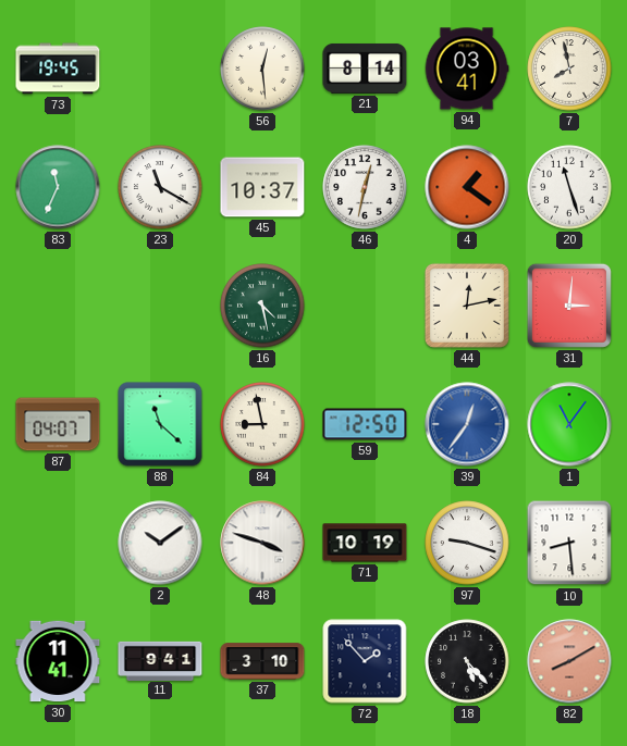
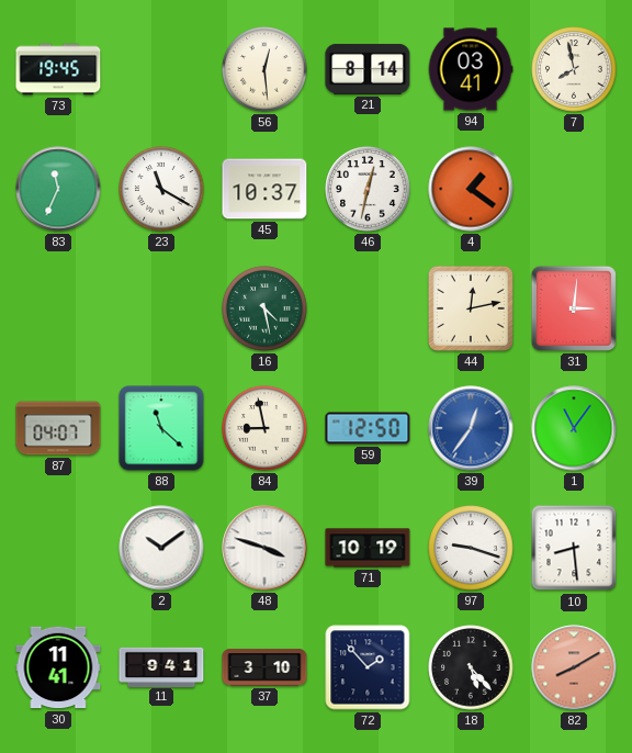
20: 11:27 -> none (569, 187)
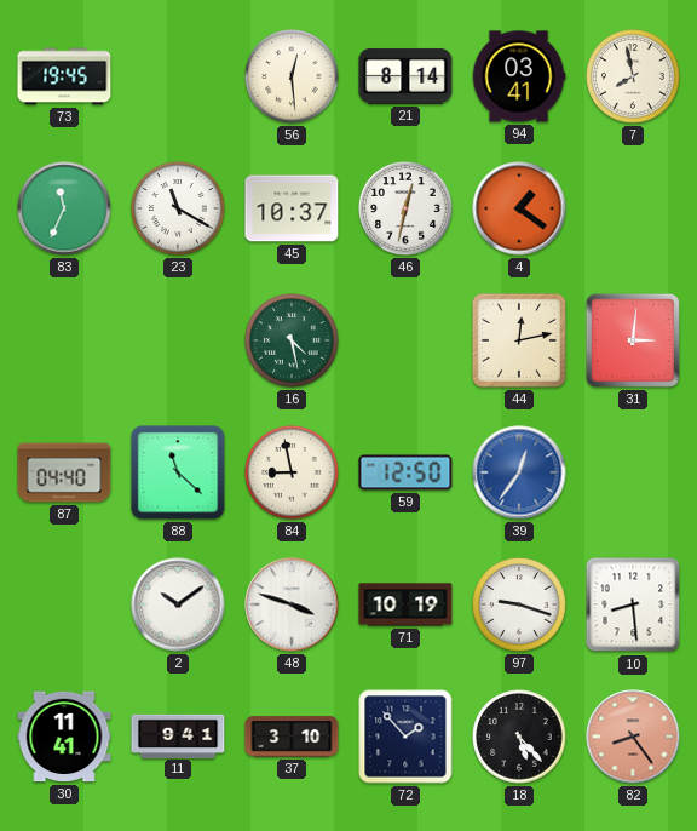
87: 04:07 -> 04:40 (64, 472)
1: 11:06 -> none (574, 428)
82: 8:10 -> 8:24 (633, 737)
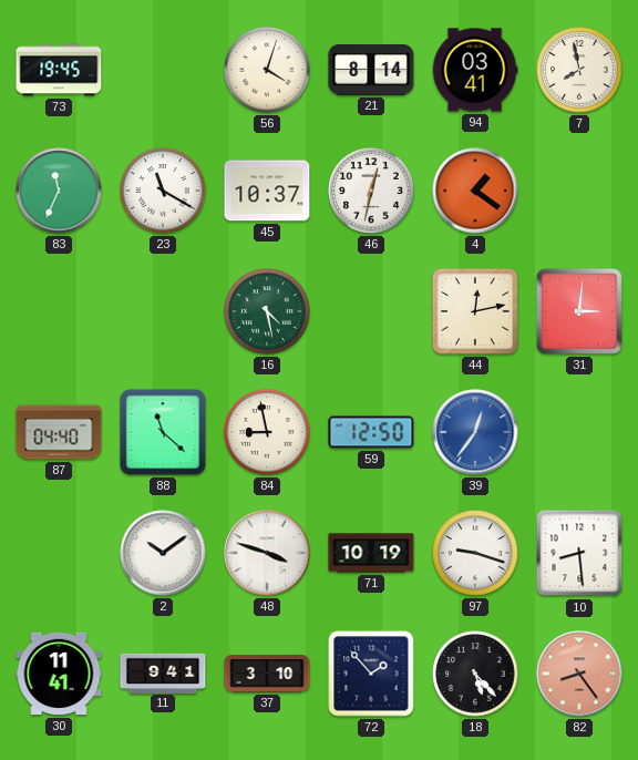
56: 12:29 -> 4:03 (267, 70)
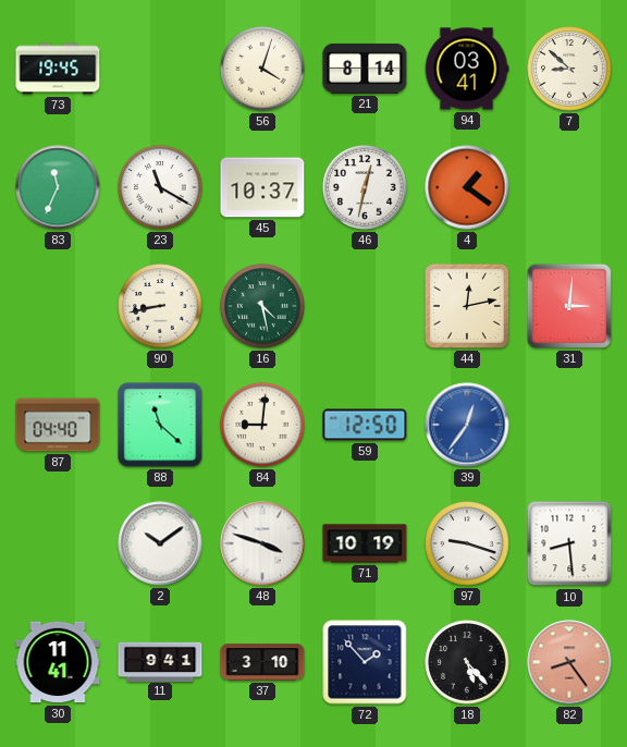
7: 7:58 -> 8:52 (569, 69)
90: none -> 8:43 (160, 306)
84: 8:58 -> 9:01 (262, 425)
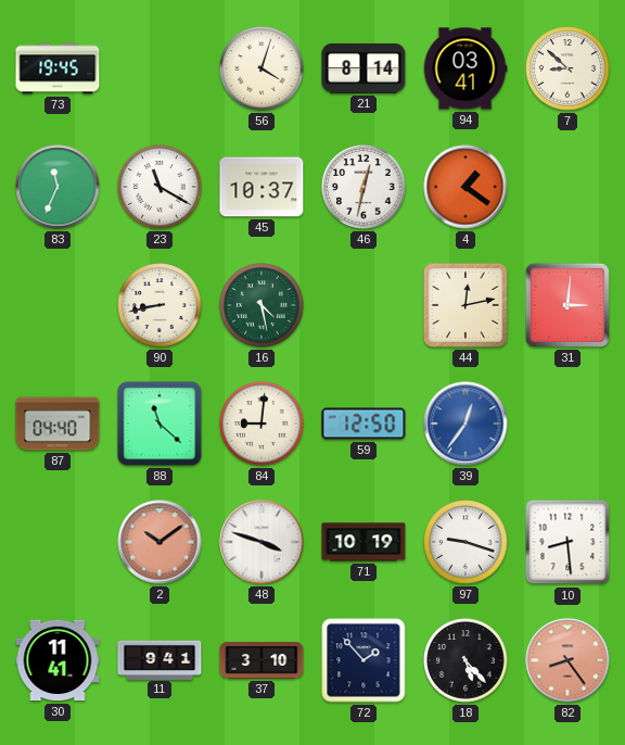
2 dial: white -> salmon (160, 542)
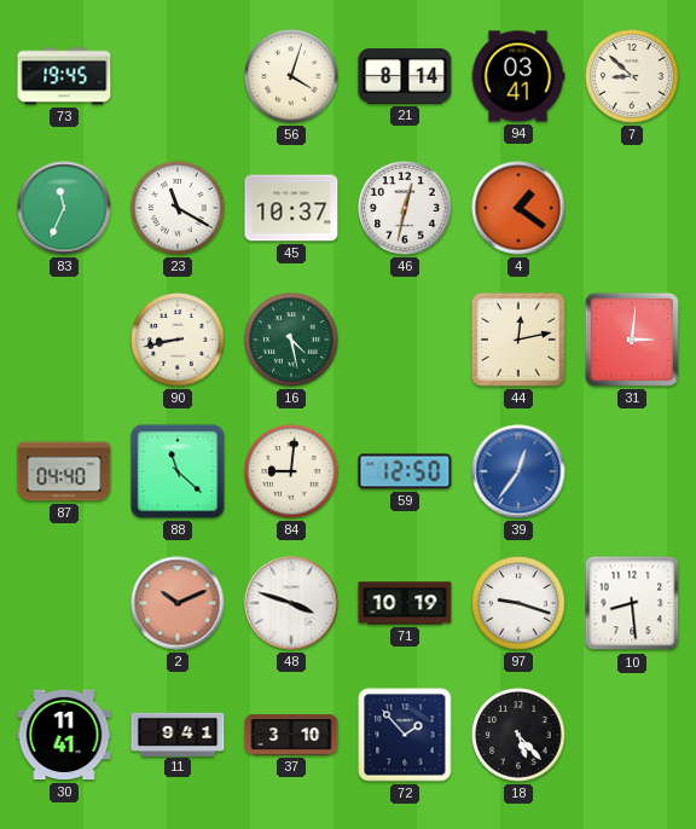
2: 10:09 -> 10:11 (178, 603)
82: 8:24 -> none (567, 660)
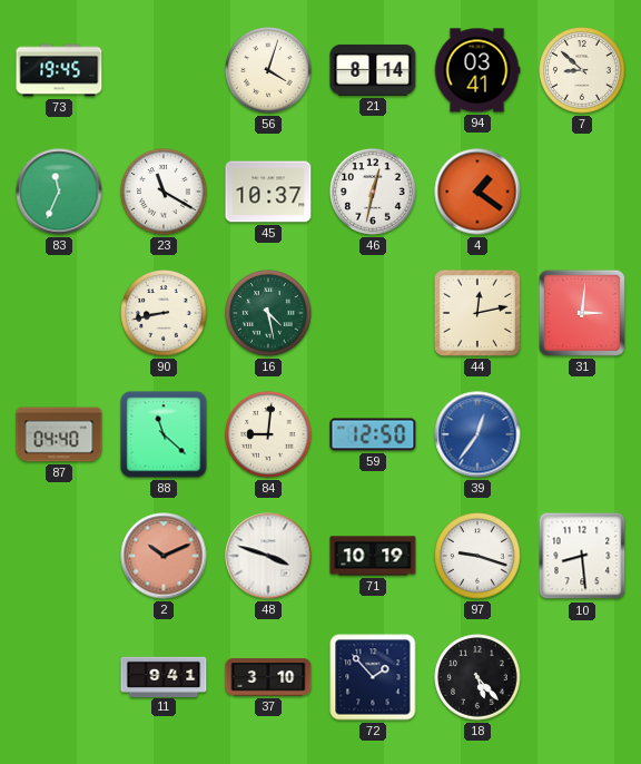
30: 11:41 -> none (64, 735)
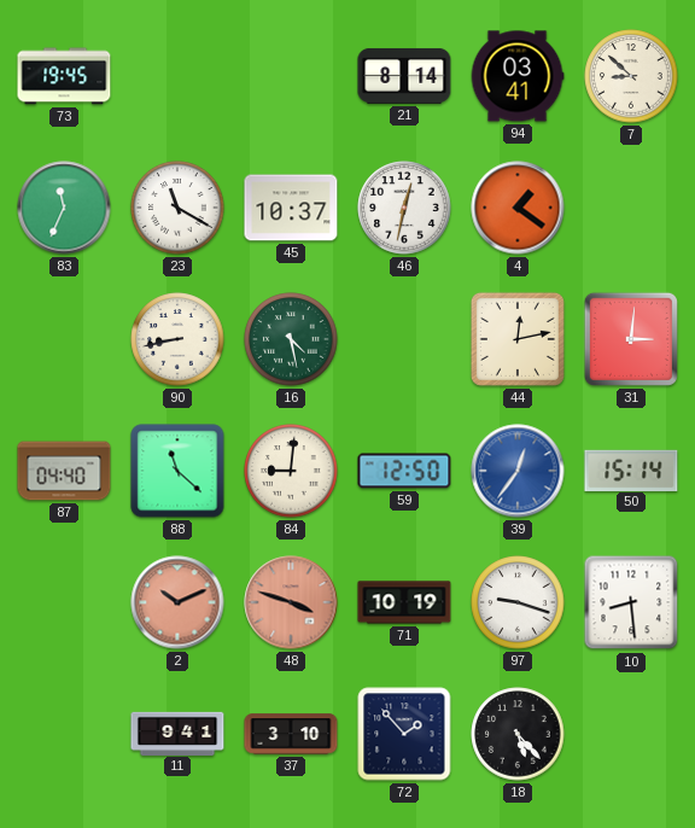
56: 4:03 -> none (268, 70)
50: none -> 15:14 (631, 470)
48 dial: white -> salmon (291, 602)
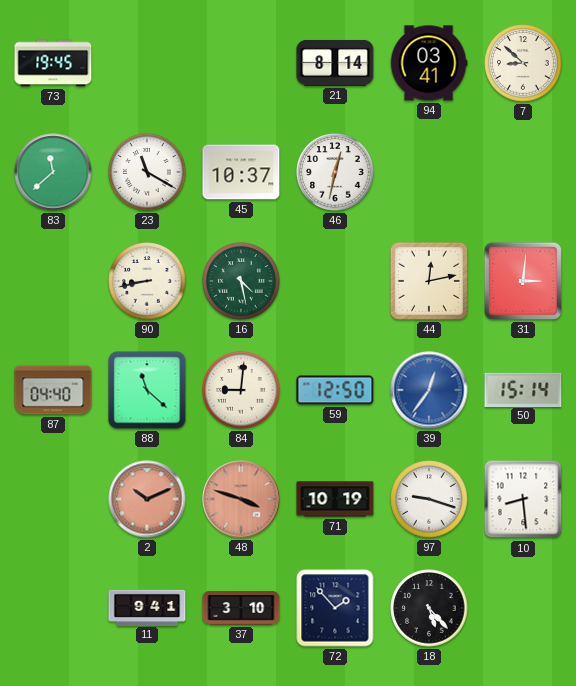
83: 11:34 -> 11:38 (53, 172)
4: 1:21 -> none (518, 208)
